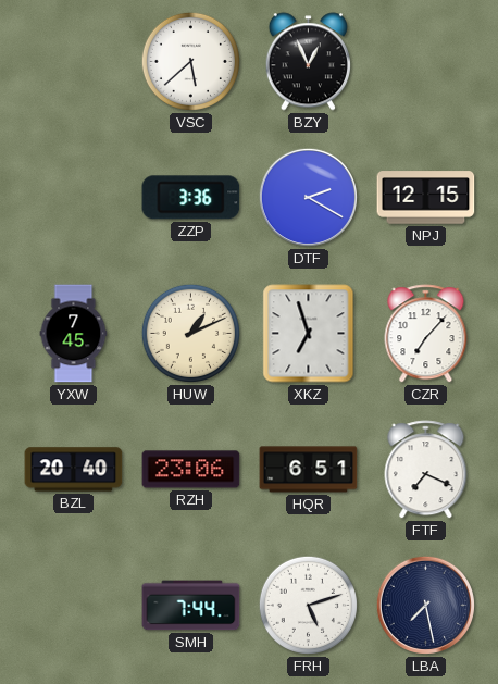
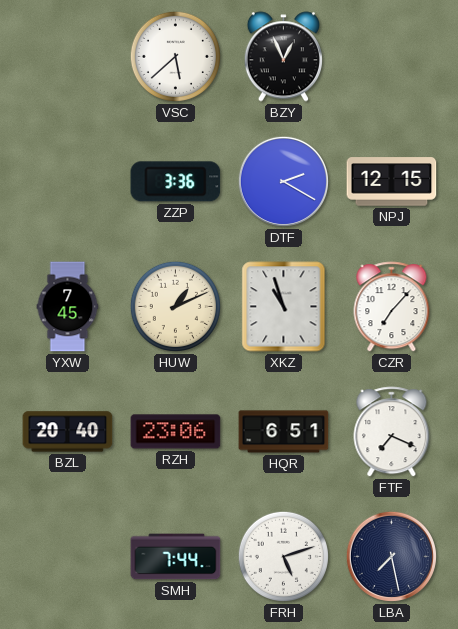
XKZ: 6:57 -> 10:57 (284, 307)
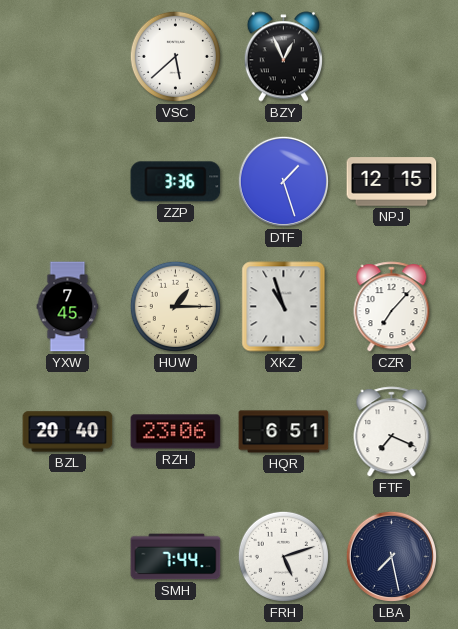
DTF: 2:20 -> 1:27 (283, 181)
HUW: 1:11 -> 1:15 (175, 306)
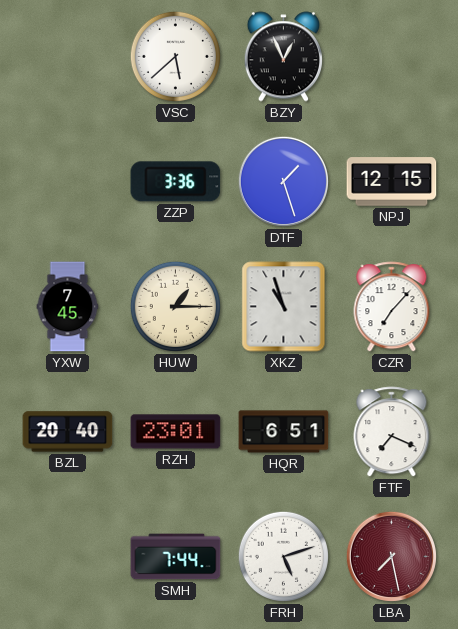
RZH: 23:06 -> 23:01 (176, 432)
LBA dial: navy -> burgundy (391, 556)
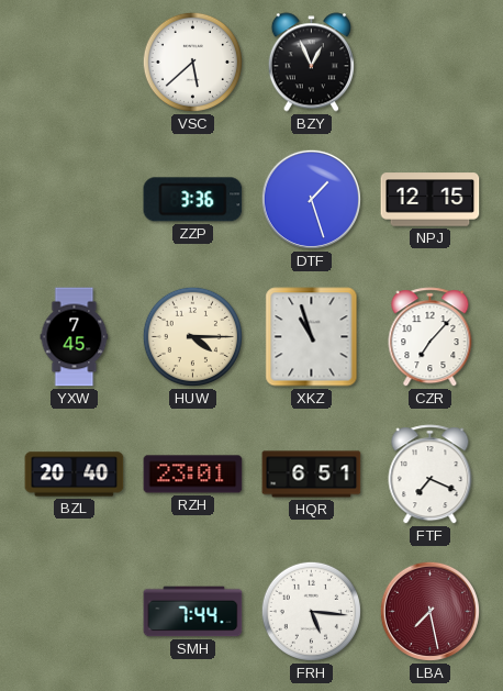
HUW: 1:15 -> 4:15 (192, 336)
FRH: 5:12 -> 5:16 (311, 611)
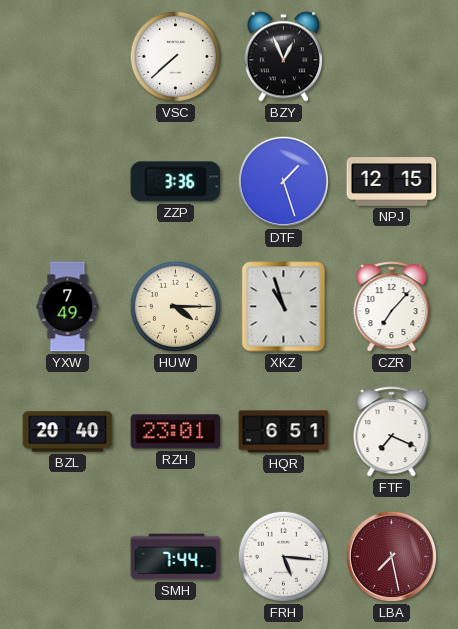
VSC: 5:38 -> 7:38 (175, 56)
YXW: 7:45 -> 7:49 (68, 307)
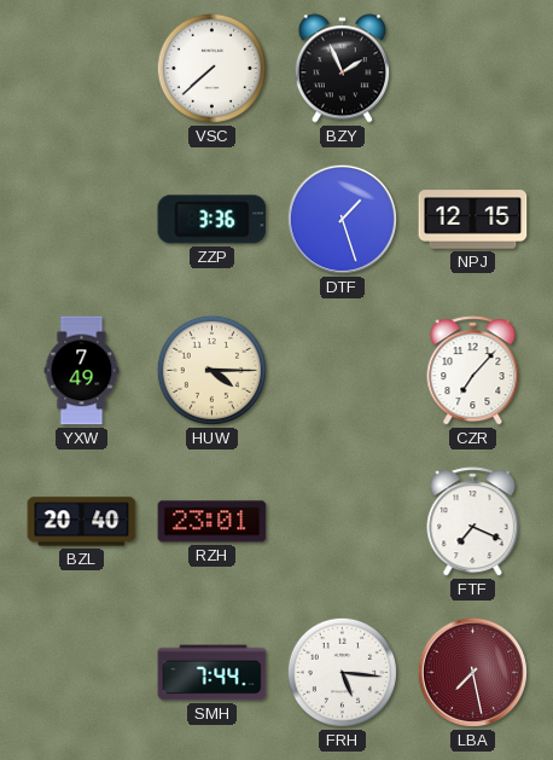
BZY: 12:56 -> 1:56 (342, 69)
XKZ: 10:57 -> none (284, 307)
HQR: 6:51 -> none (284, 432)
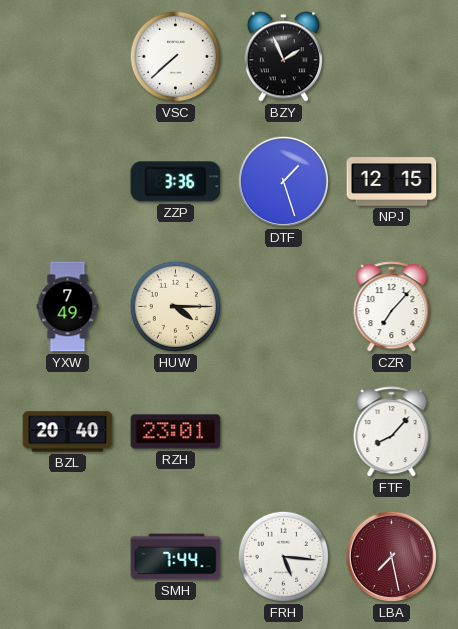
FTF: 7:19 -> 8:07 (392, 432)
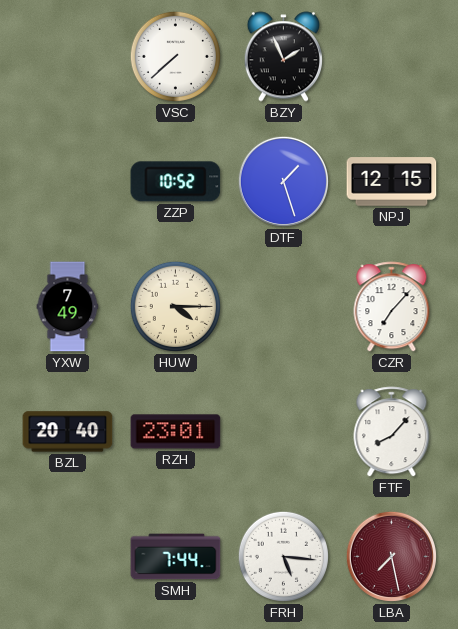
ZZP: 3:36 -> 10:52 (176, 182)
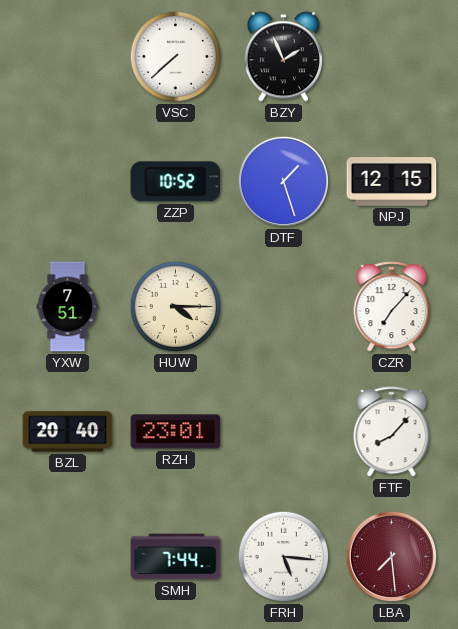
YXW: 7:49 -> 7:51 (68, 307)
LBA: 7:28 -> 7:29 (391, 556)
